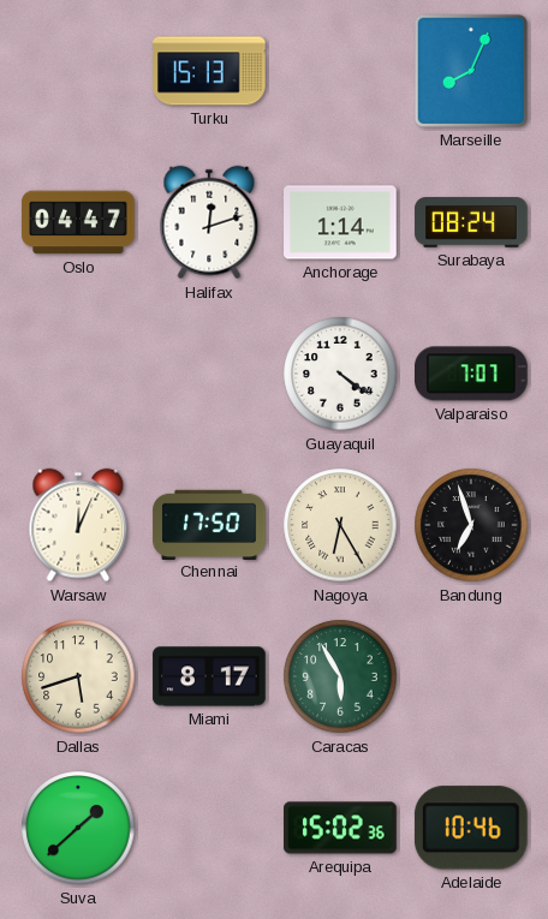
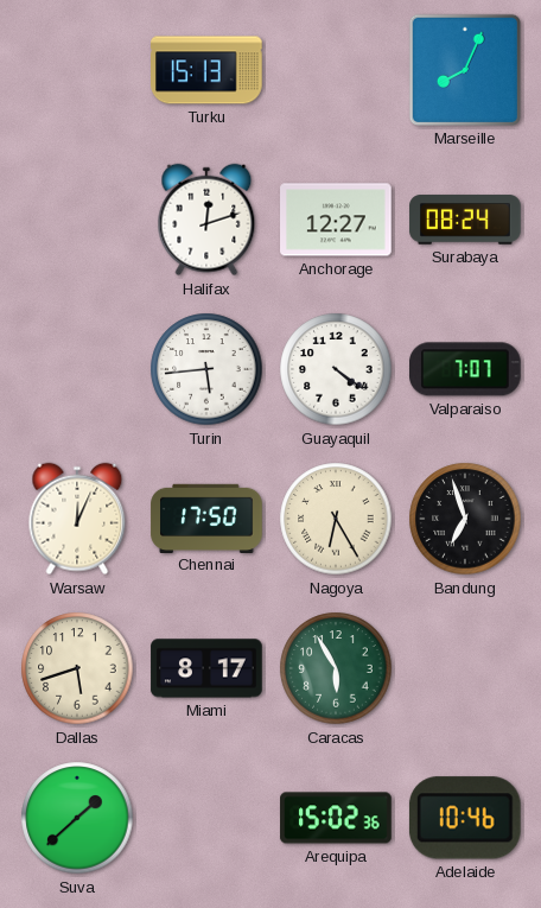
Oslo: 04:47 -> none (78, 222)
Anchorage: 1:14 -> 12:27 (336, 220)
Turin: none -> 5:44 (206, 369)
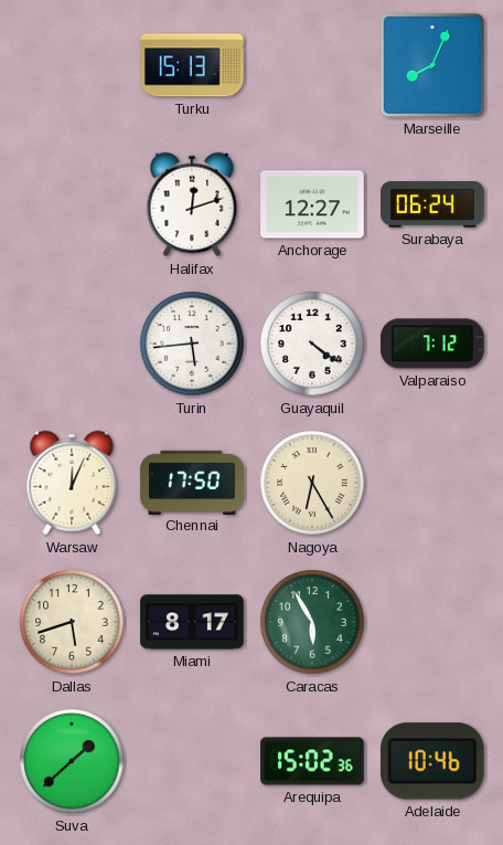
Surabaya: 08:24 -> 06:24 (432, 204)
Valparaiso: 7:07 -> 7:12 (434, 344)
Bandung: 6:57 -> none (465, 519)
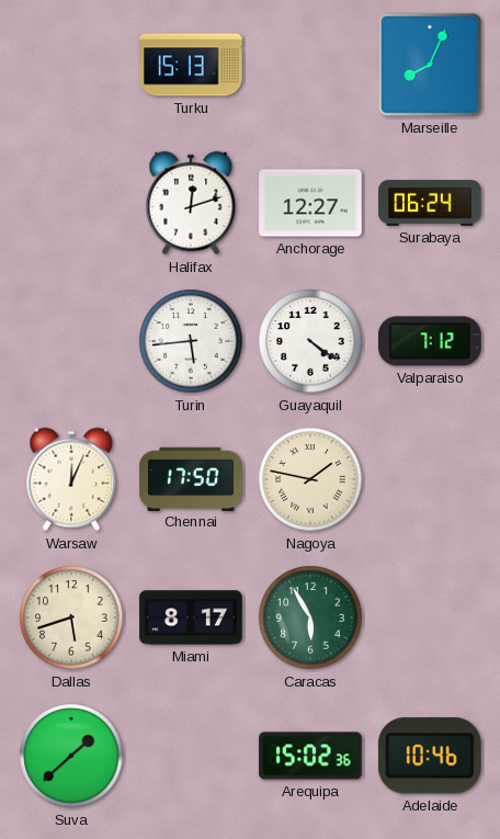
Nagoya: 6:25 -> 1:47 (310, 479)
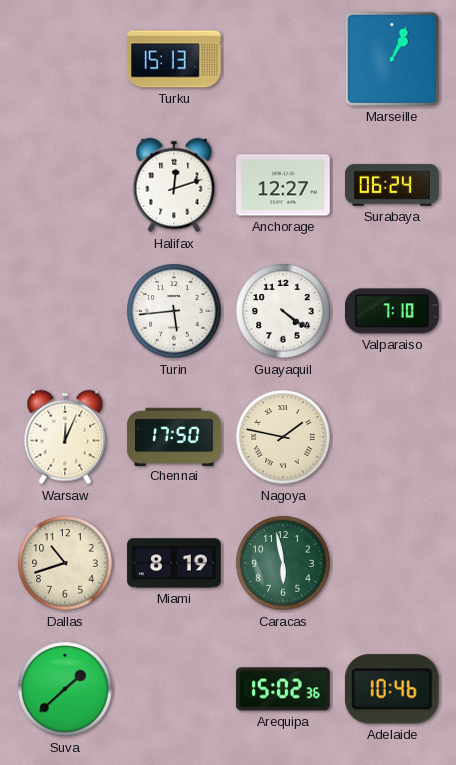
Marseille: 8:04 -> 1:04 (392, 59)
Valparaiso: 7:12 -> 7:10 (393, 311)
Dallas: 5:42 -> 10:42 (65, 563)
Miami: 8:17 -> 8:19 (174, 563)
Caracas: 5:55 -> 5:58 (283, 563)
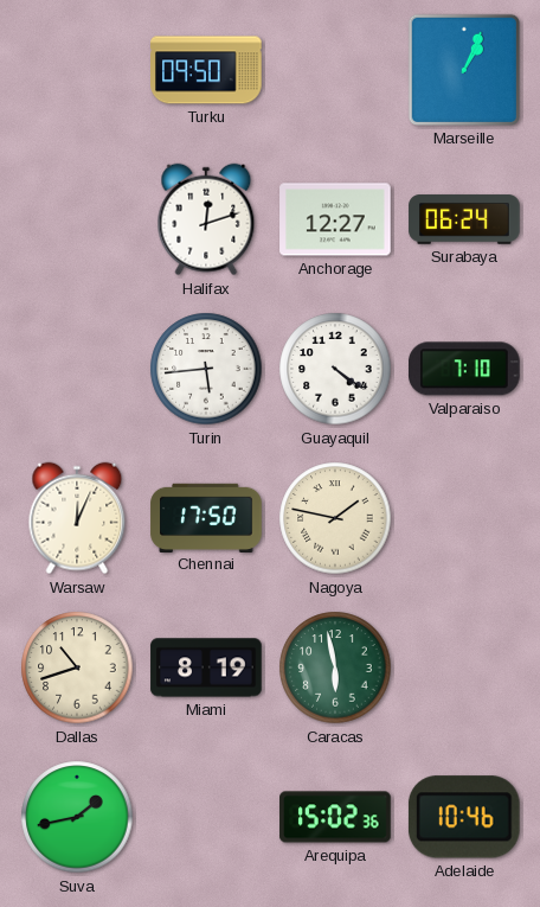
Turku: 15:13 -> 09:50 (206, 70)
Suva: 1:38 -> 1:43 (77, 817)
